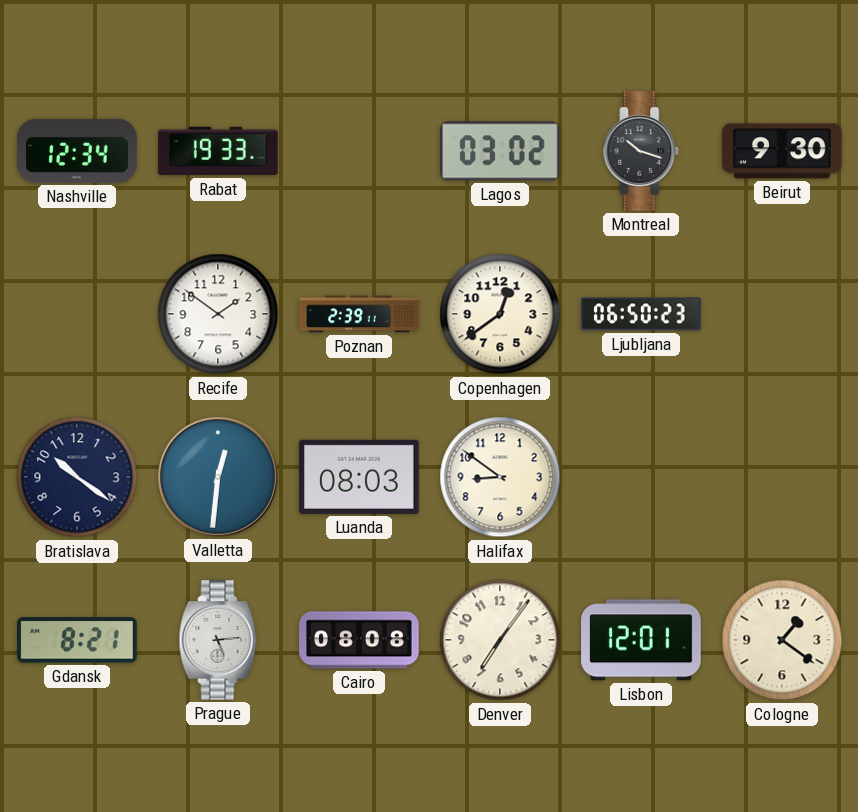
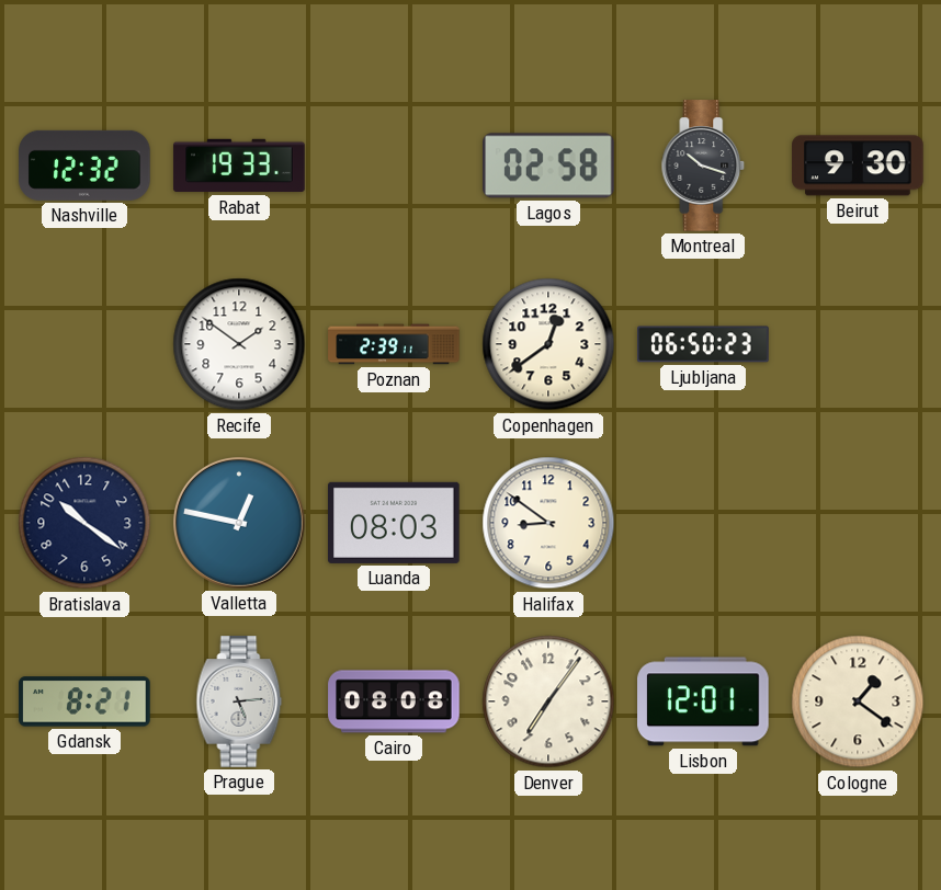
Nashville: 12:34 -> 12:32 (84, 166)
Lagos: 03:02 -> 02:58 (548, 166)
Valletta: 12:31 -> 12:47 (239, 523)
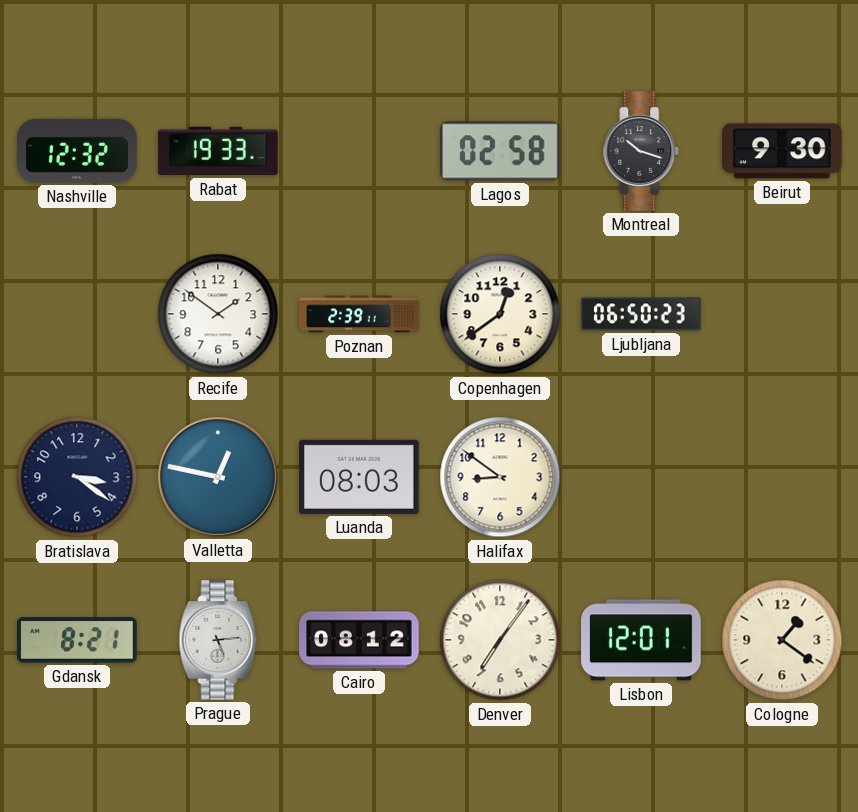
Bratislava: 10:21 -> 3:21 (77, 477)
Cairo: 08:08 -> 08:12 (359, 640)
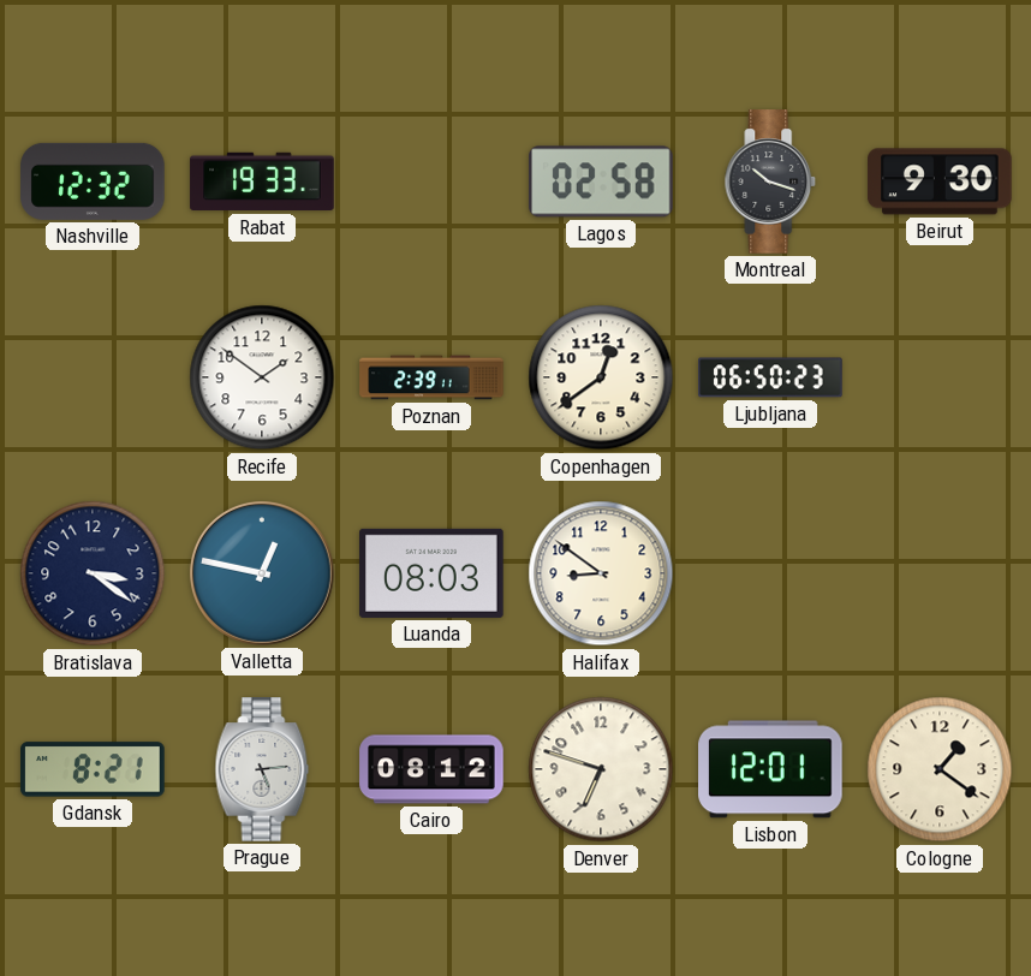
Denver: 7:06 -> 6:48 (601, 769)
